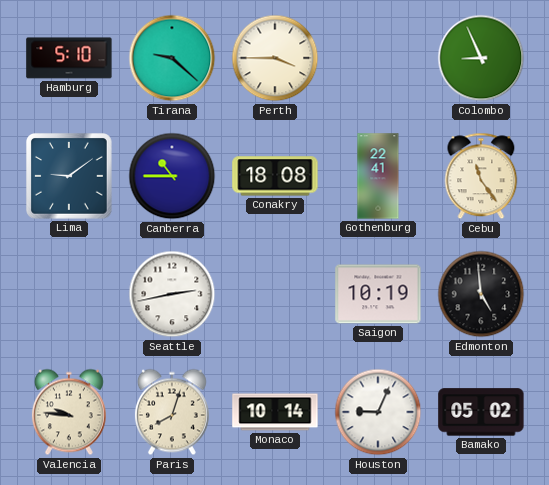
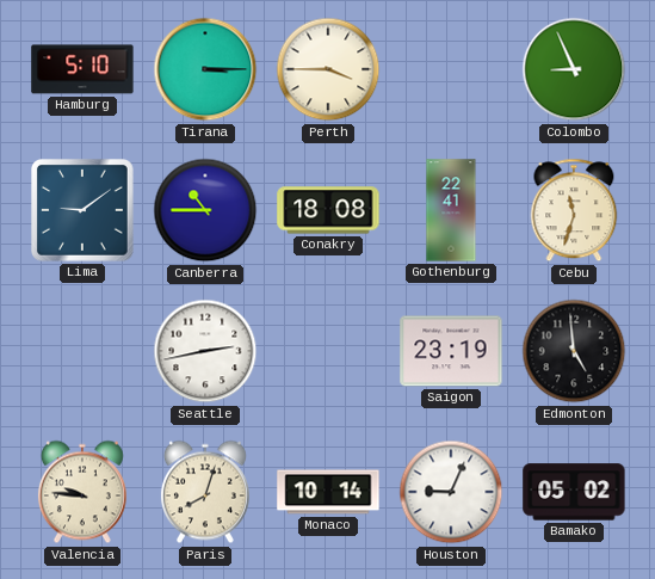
Tirana: 9:22 -> 3:15 (205, 69)
Cebu: 11:24 -> 11:33 (574, 210)
Saigon: 10:19 -> 23:19 (451, 351)
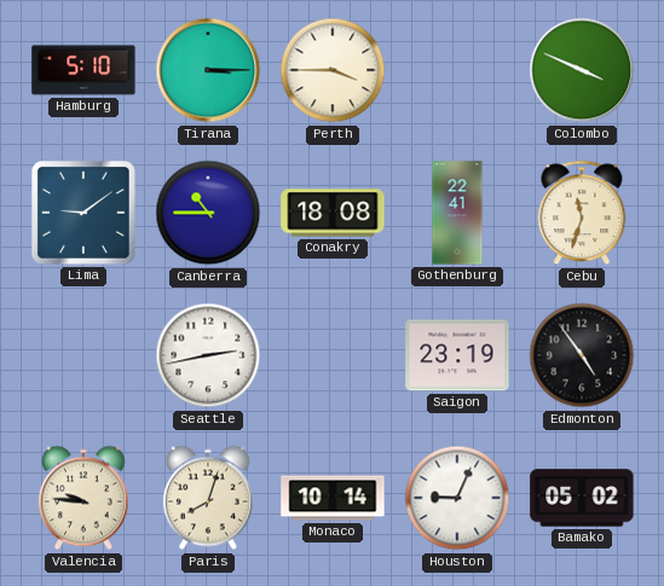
Colombo: 8:56 -> 3:49 (582, 70)
Edmonton: 4:59 -> 4:54 (582, 355)
